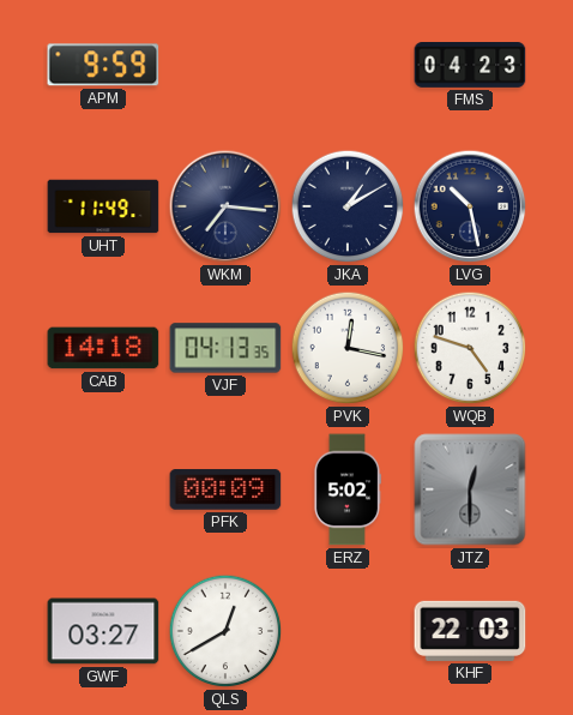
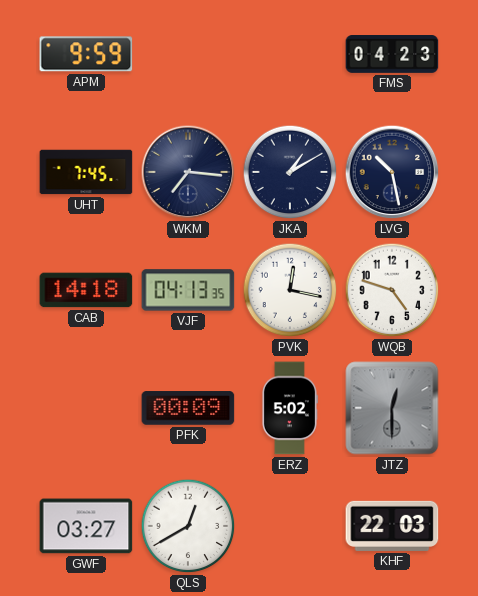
UHT: 11:49 -> 7:45 (86, 172)
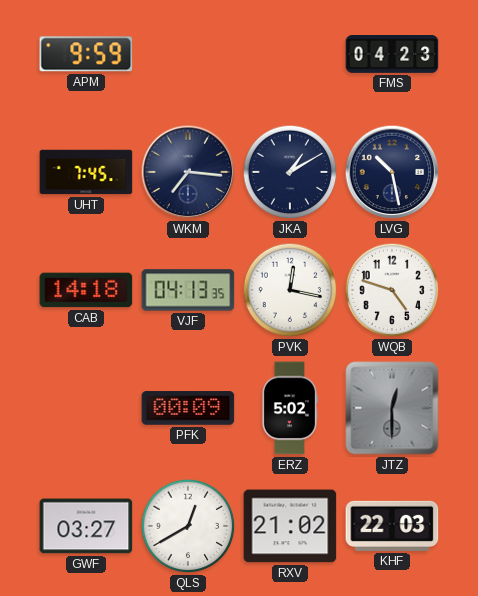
RXV: none -> 21:02 (290, 526)
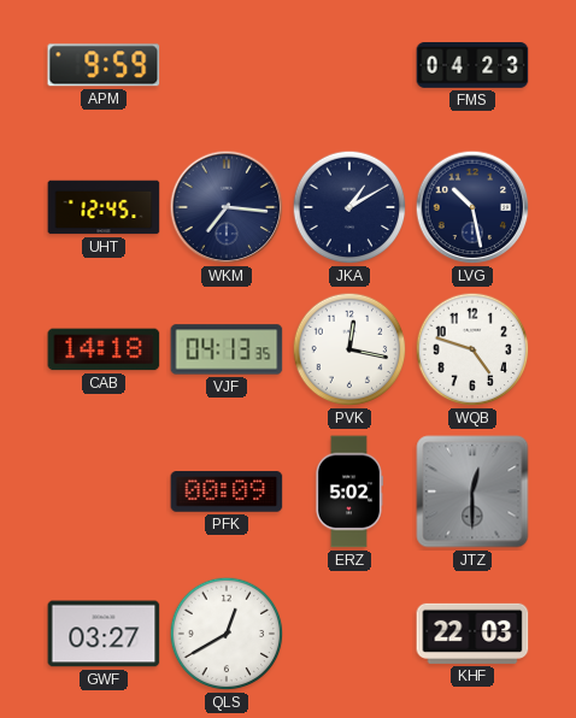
UHT: 7:45 -> 12:45 (104, 207)
RXV: 21:02 -> none (290, 526)
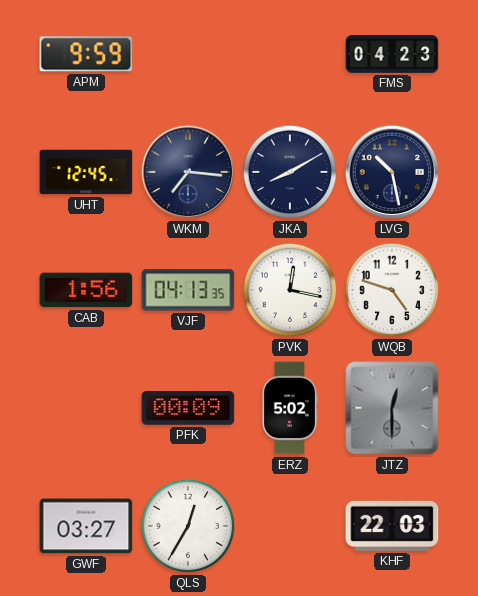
JKA: 1:10 -> 8:10 (290, 172)
CAB: 14:18 -> 1:56 (86, 290)
QLS: 12:40 -> 12:35 (188, 526)
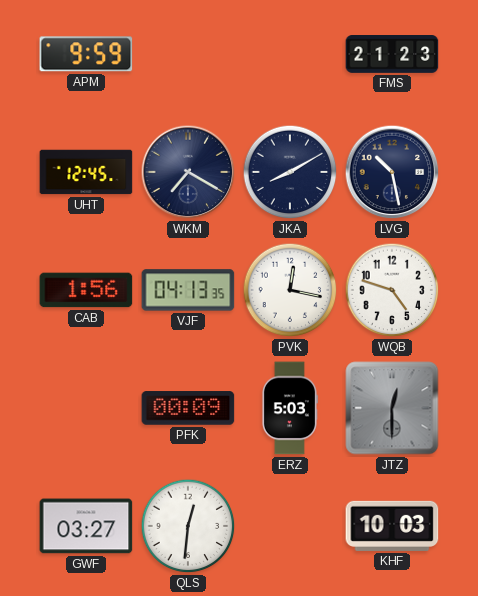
FMS: 04:23 -> 21:23 (392, 55)
WKM: 7:16 -> 7:20 (188, 172)
ERZ: 5:02 -> 5:03 (289, 408)
QLS: 12:35 -> 12:31 (188, 526)
KHF: 22:03 -> 10:03 (392, 526)
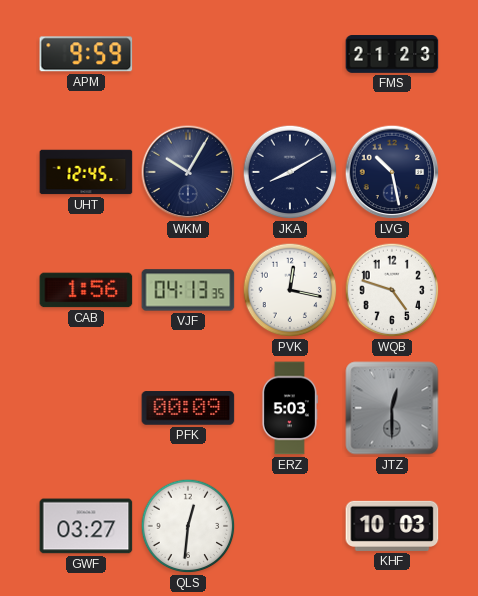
WKM: 7:20 -> 10:05 (188, 172)
